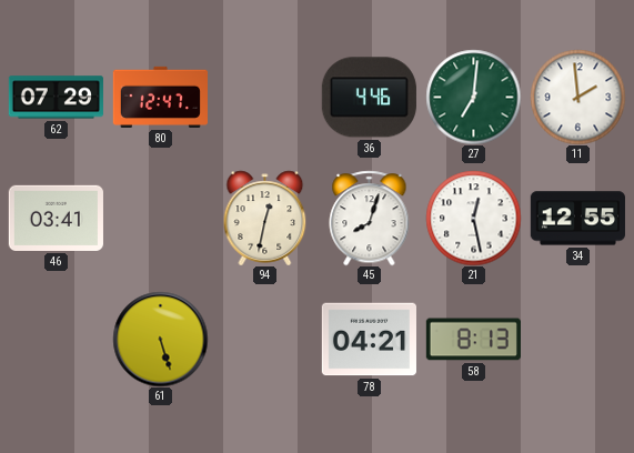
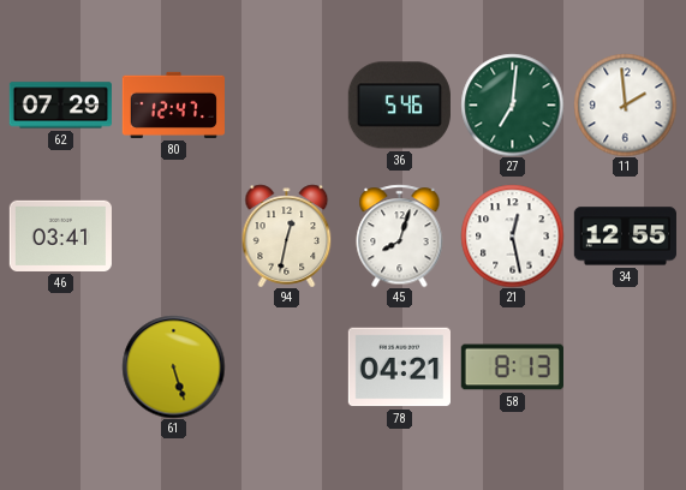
36: 4:46 -> 5:46 (399, 106)
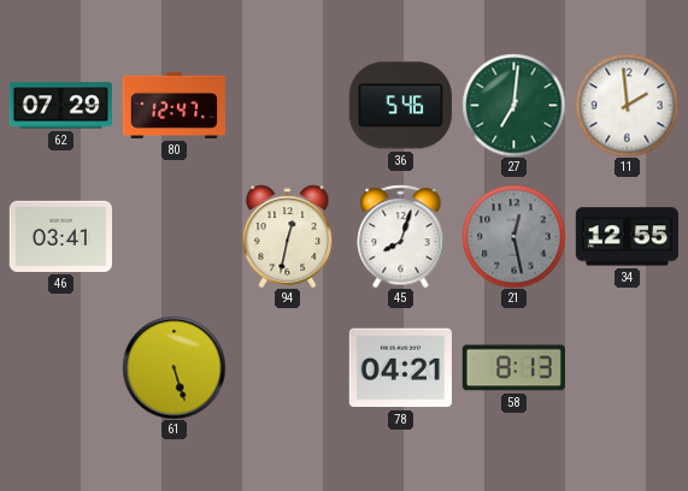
21 dial: white -> grey (513, 236)
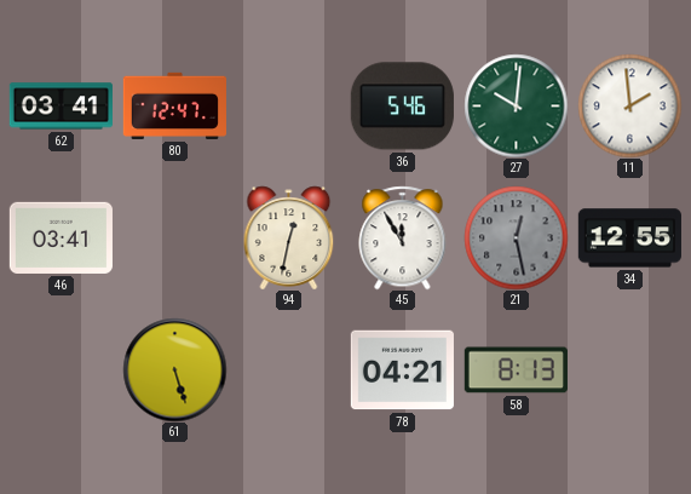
62: 07:29 -> 03:41 (61, 107)
27: 7:01 -> 10:01 (516, 105)
45: 8:03 -> 11:55 (403, 237)
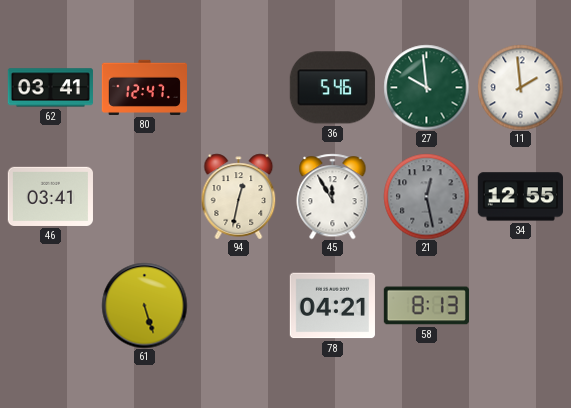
27: 10:01 -> 9:59 (426, 87)
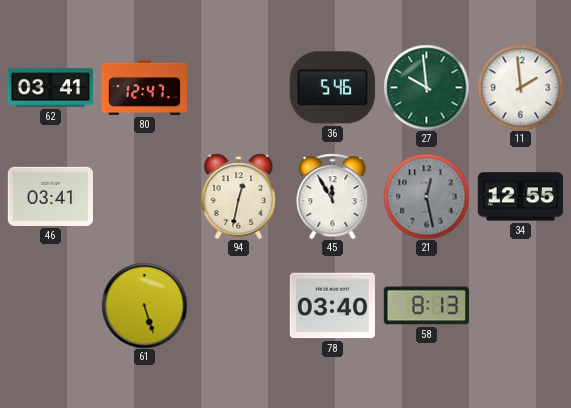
78: 04:21 -> 03:40 (332, 306)
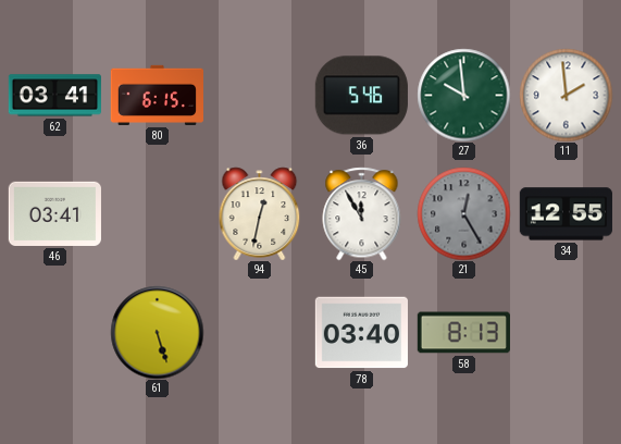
80: 12:47 -> 6:15 (157, 95)
21: 12:28 -> 12:25 (463, 213)
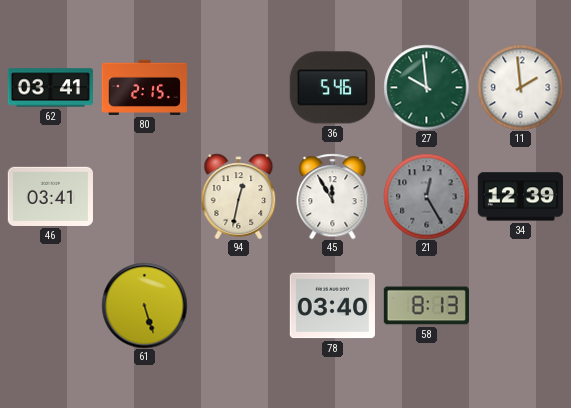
80: 6:15 -> 2:15 (144, 87)
34: 12:55 -> 12:39 (520, 197)
